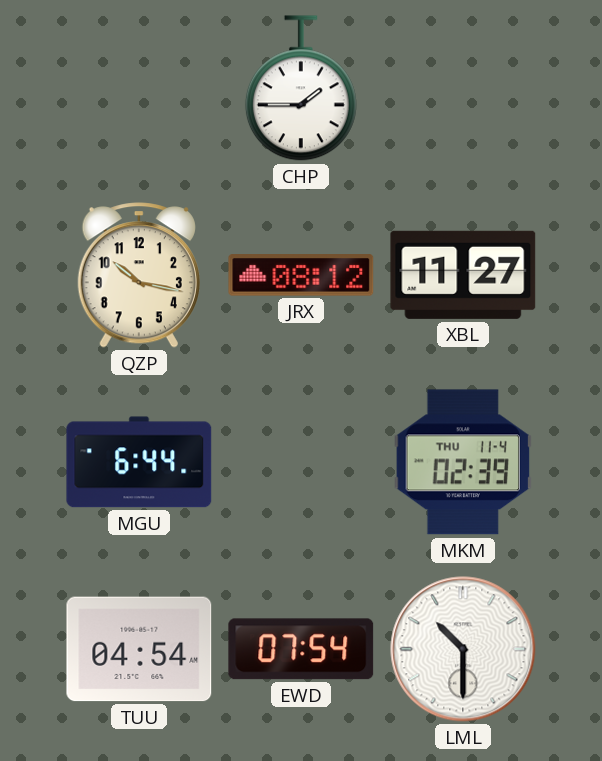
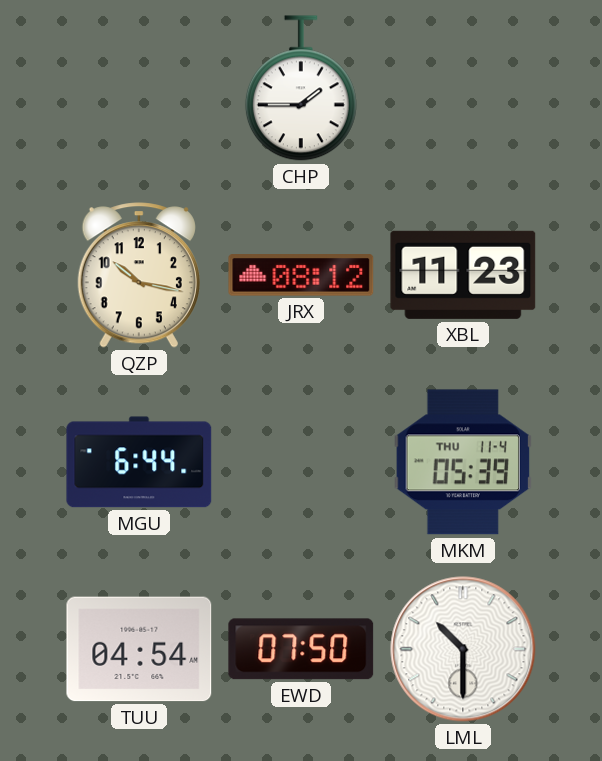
XBL: 11:27 -> 11:23 (463, 275)
MKM: 02:39 -> 05:39 (462, 462)
EWD: 07:54 -> 07:50 (301, 649)
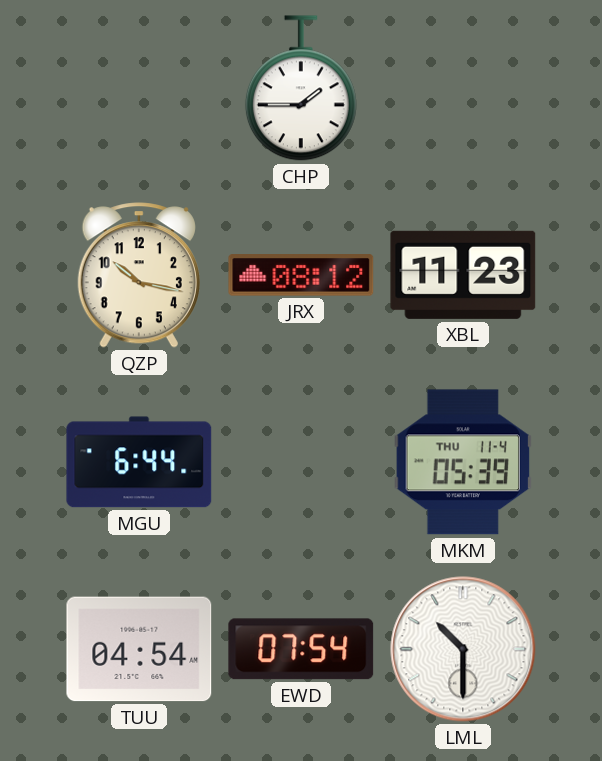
EWD: 07:50 -> 07:54 (301, 649)
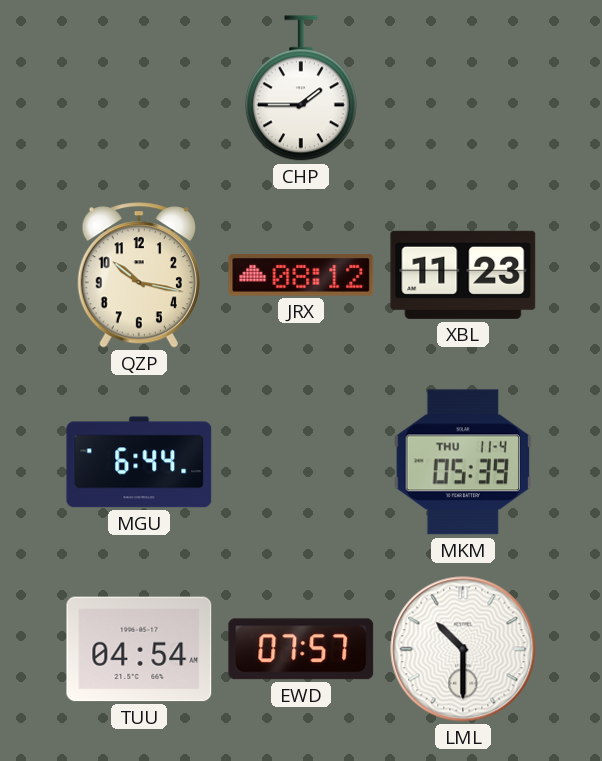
EWD: 07:54 -> 07:57 (301, 649)
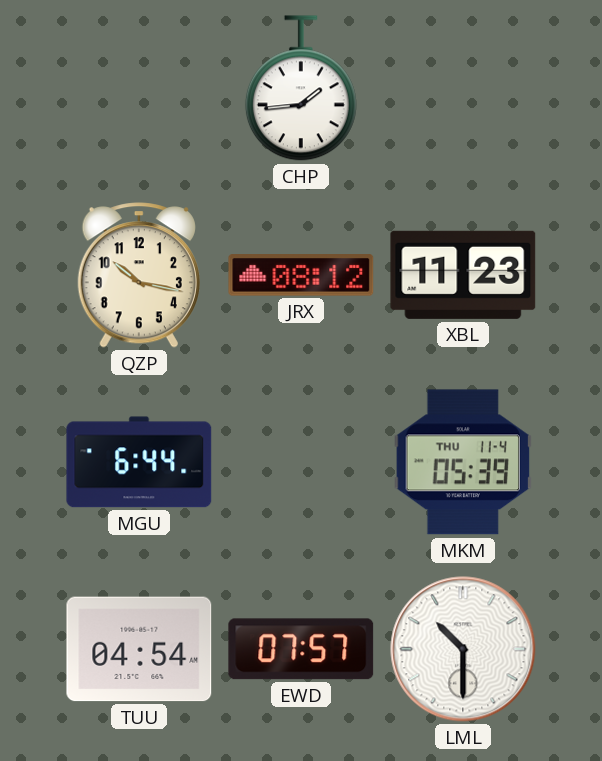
CHP: 1:45 -> 1:44 (301, 88)
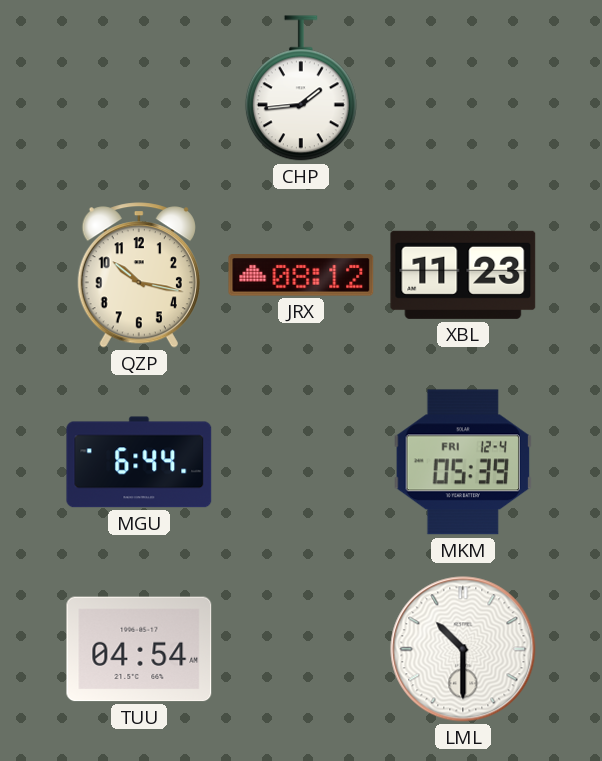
MKM date: THU 11-4 -> FRI 12-4 (462, 462)
EWD: 07:57 -> none (301, 649)
